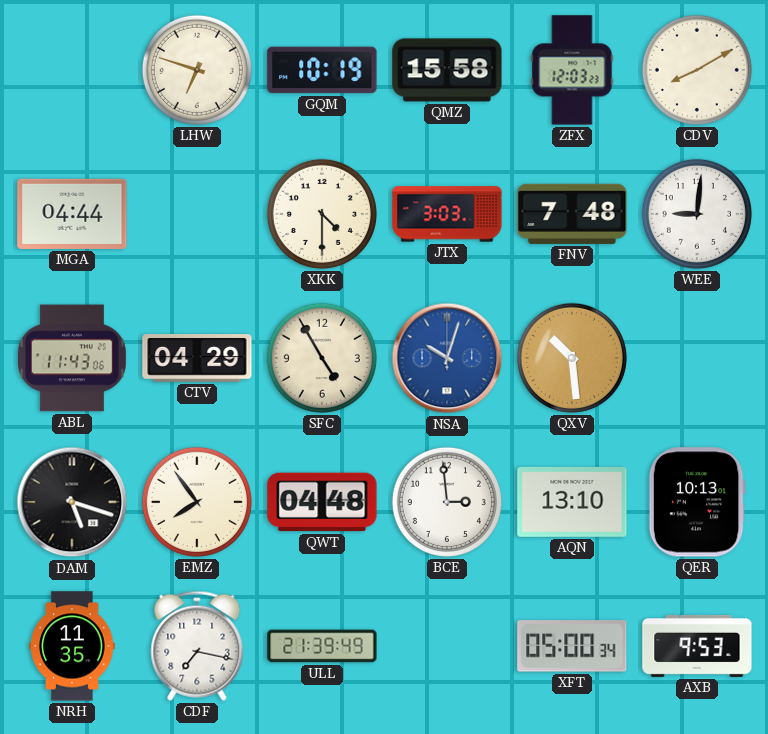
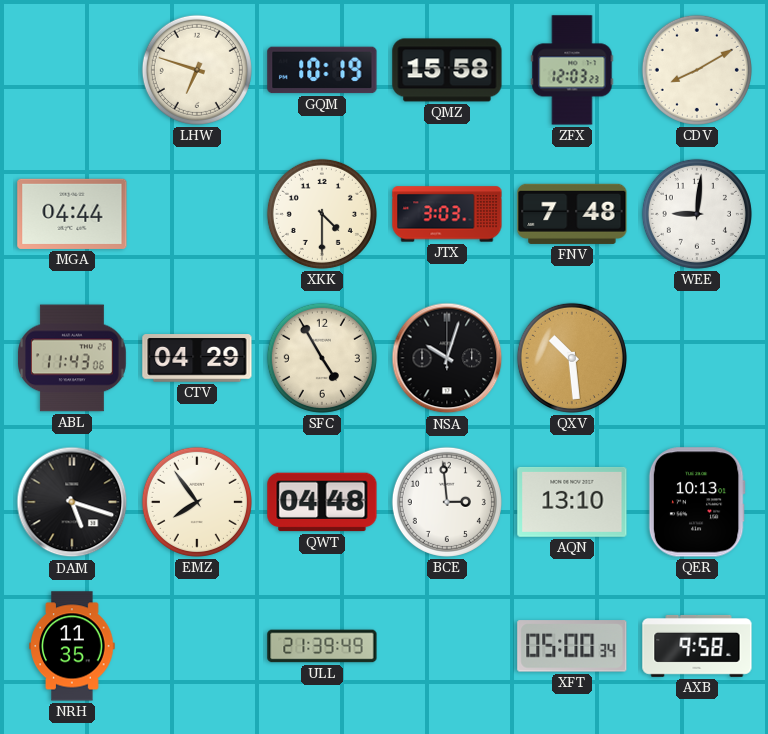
NSA dial: blue -> black (447, 358)
CDF: 7:17 -> none (197, 646)
AXB: 9:53 -> 9:58 (697, 646)
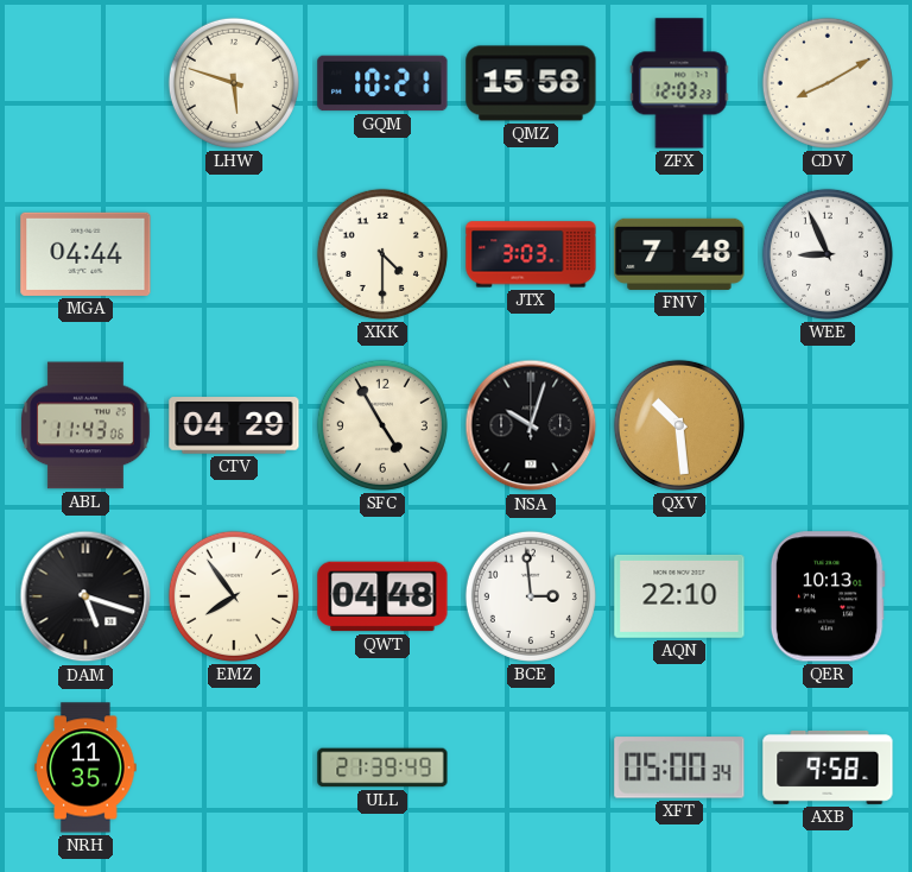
LHW: 6:48 -> 5:48 (234, 83)
GQM: 10:19 -> 10:21 (382, 83)
WEE: 9:01 -> 8:56 (828, 254)
AQN: 13:10 -> 22:10 (679, 596)
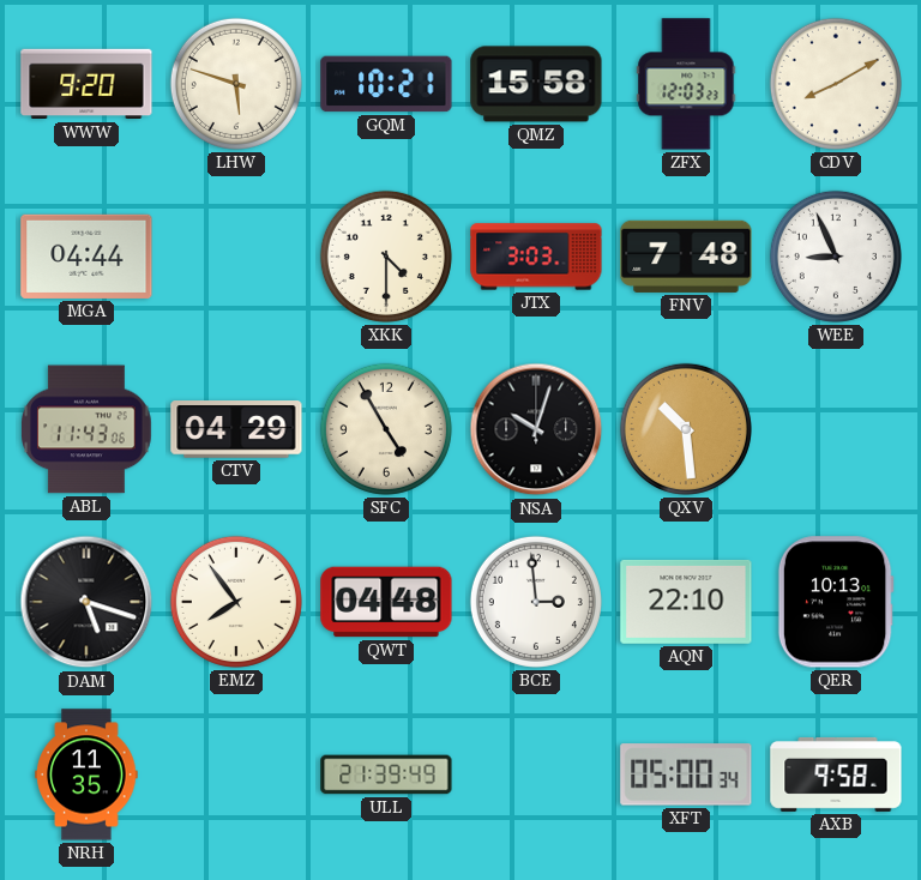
WWW: none -> 9:20 (86, 84)
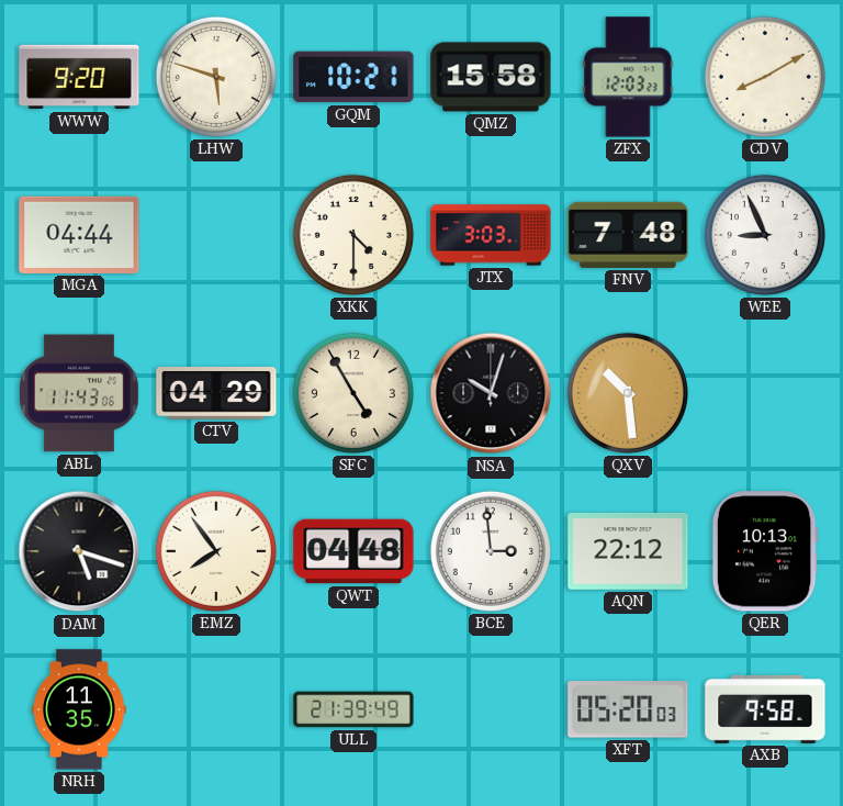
AQN: 22:10 -> 22:12 (628, 551)
XFT: 05:00 -> 05:20 (628, 709)
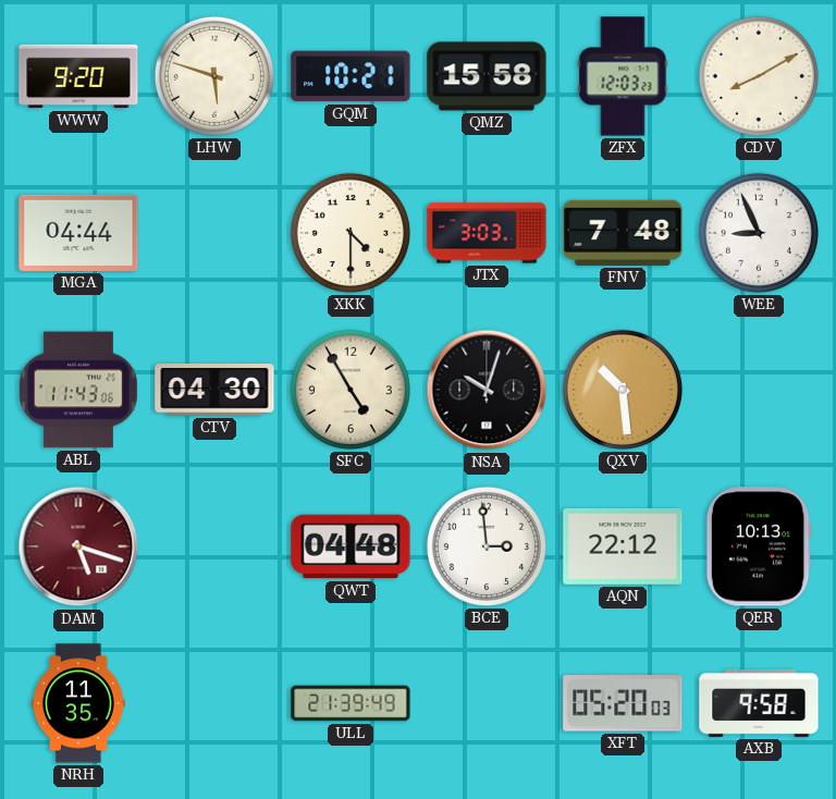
CTV: 04:29 -> 04:30 (214, 390)
DAM dial: black -> burgundy (78, 546)
EMZ: 7:54 -> none (216, 551)
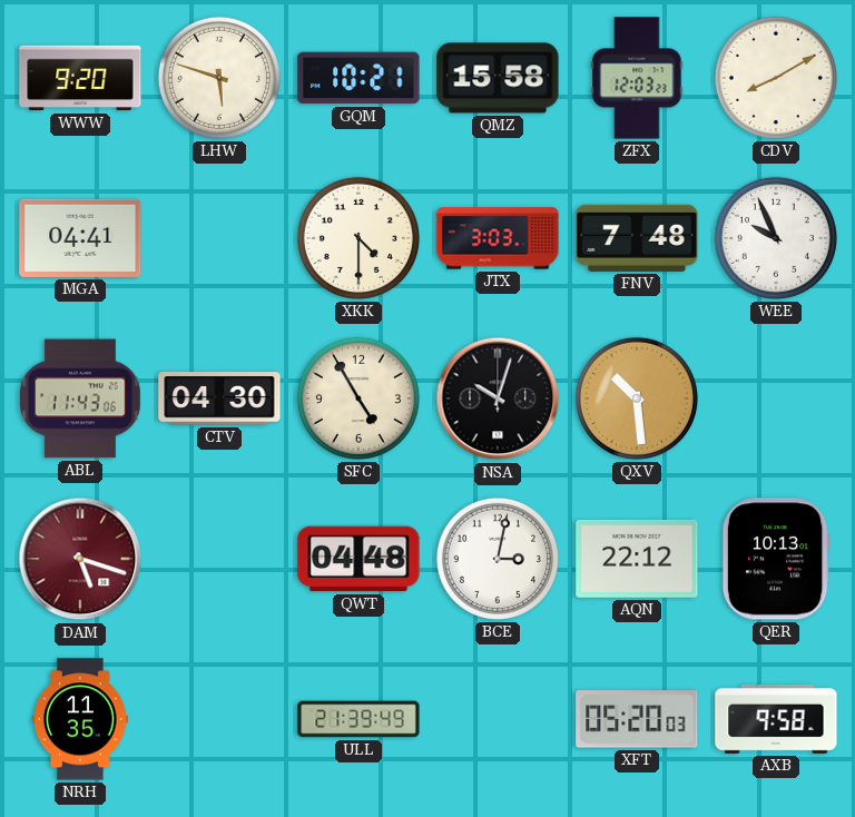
MGA: 04:44 -> 04:41 (80, 238)
WEE: 8:56 -> 9:56 (776, 238)
BCE: 2:59 -> 3:02 (498, 559)
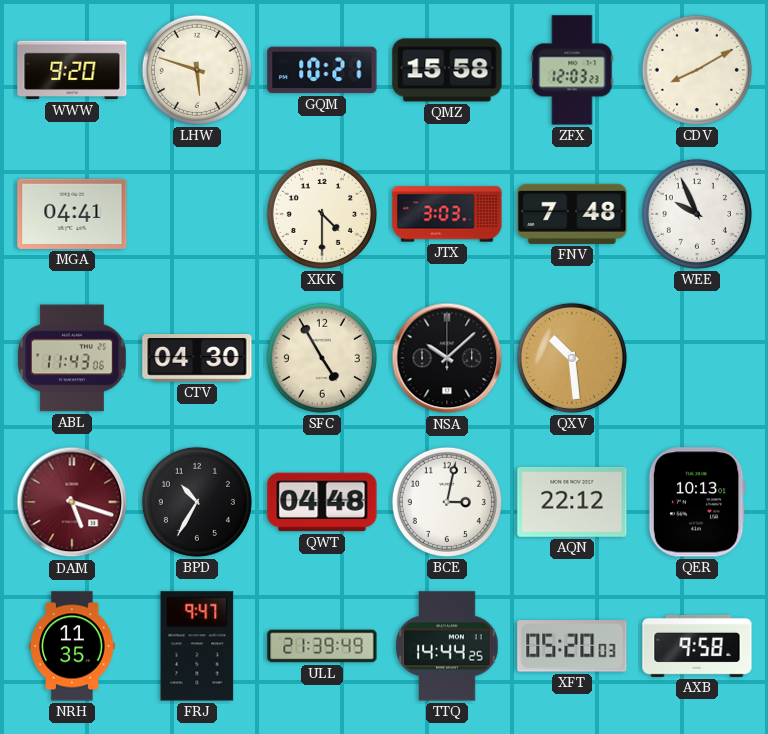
NSA: 10:03 -> 10:08 (447, 358)
BPD: none -> 10:35 (197, 502)
FRJ: none -> 9:47 (197, 646)
TTQ: none -> 14:44 (447, 646)
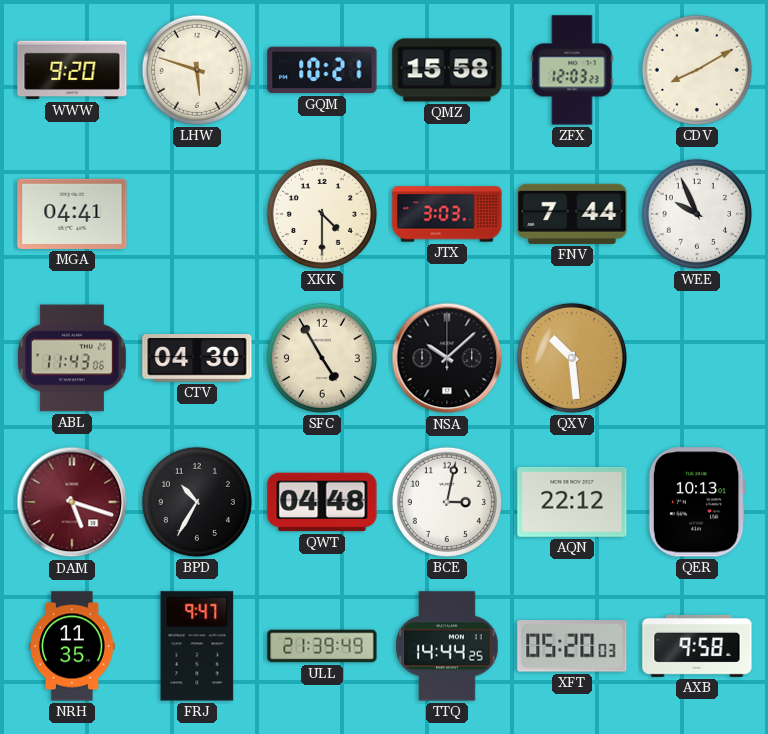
FNV: 7:48 -> 7:44 (572, 214)
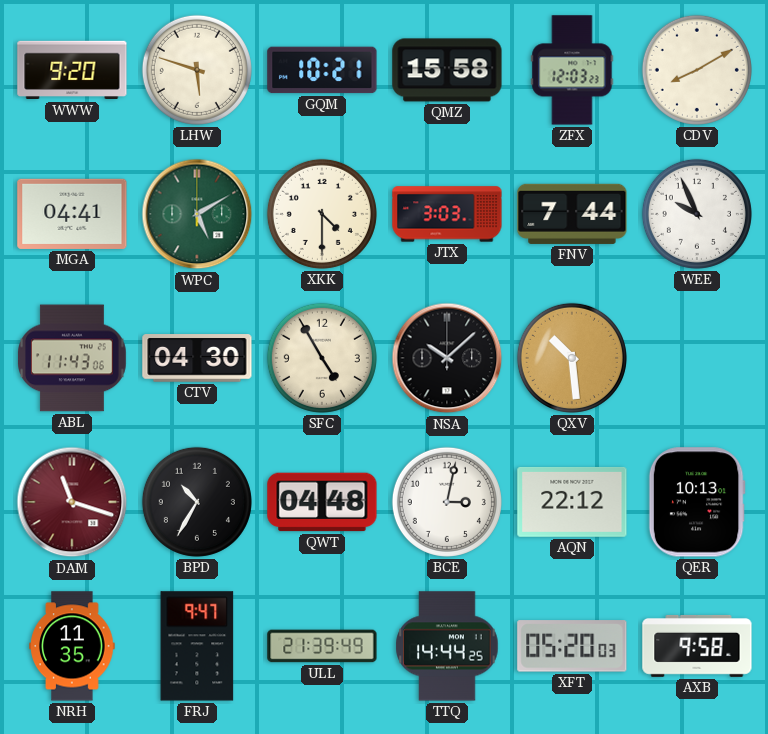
WPC: none -> 5:10 (197, 214)
DAM: 5:18 -> 11:18 (72, 502)
